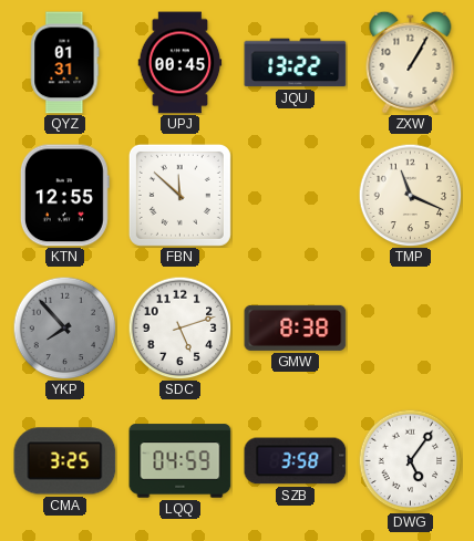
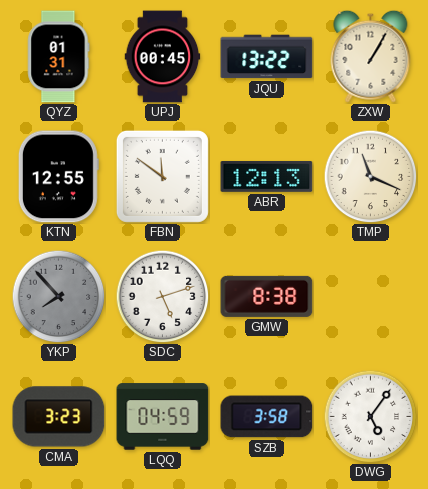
FBN: 11:52 -> 11:51 (162, 176)
ABR: none -> 12:13 (267, 176)
CMA: 3:25 -> 3:23 (59, 417)
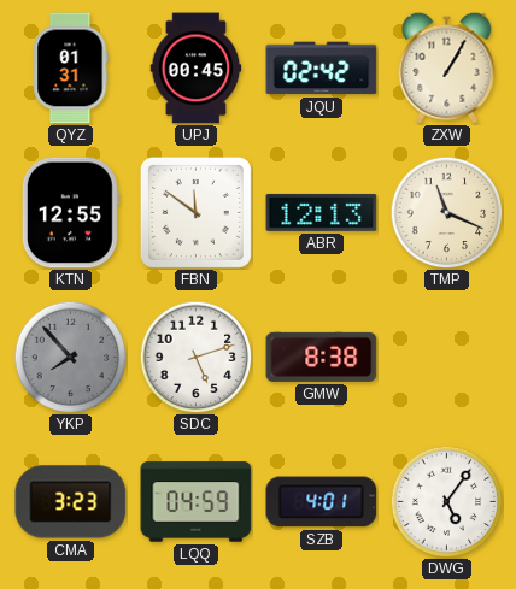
JQU: 13:22 -> 02:42 (322, 69)
SZB: 3:58 -> 4:01 (322, 502)
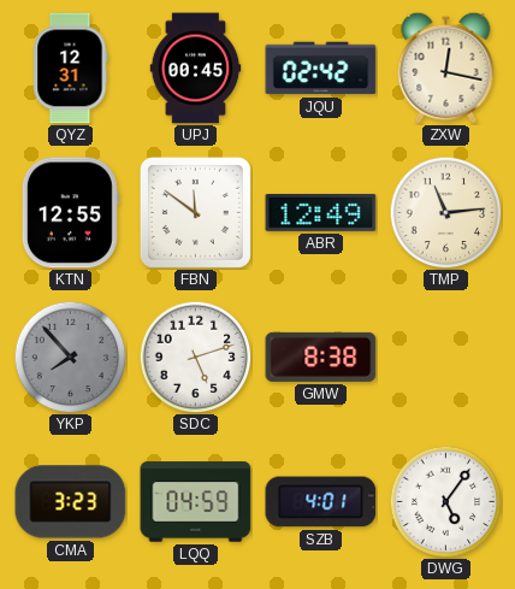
QYZ: 01:31 -> 12:31 (71, 69)
ZXW: 1:05 -> 12:17 (446, 67)
ABR: 12:13 -> 12:49 (321, 212)
TMP: 11:19 -> 11:14 (445, 212)
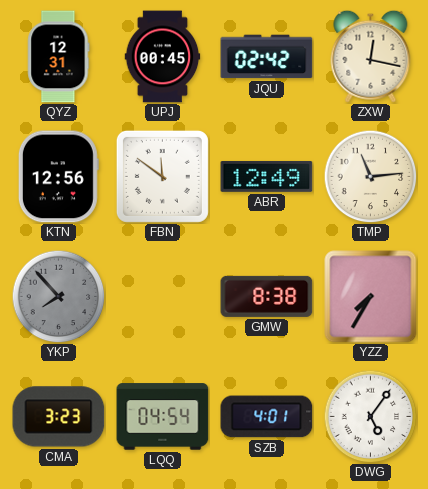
KTN: 12:55 -> 12:56 (58, 177)
SDC: 5:12 -> none (195, 357)
YZZ: none -> 7:35 (371, 297)
LQQ: 04:59 -> 04:54 (163, 417)
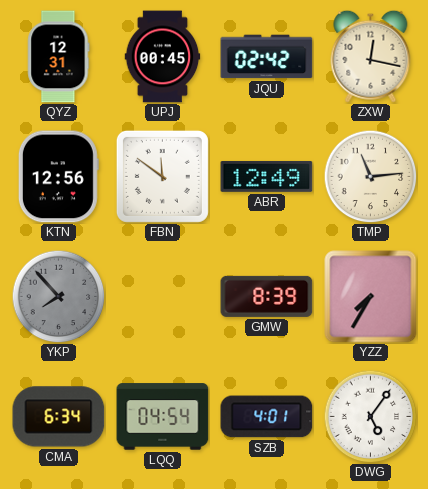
GMW: 8:38 -> 8:39 (267, 296)
CMA: 3:23 -> 6:34 (59, 417)
